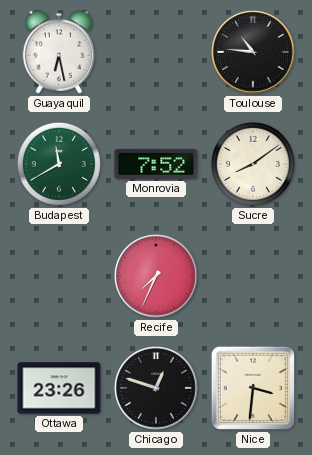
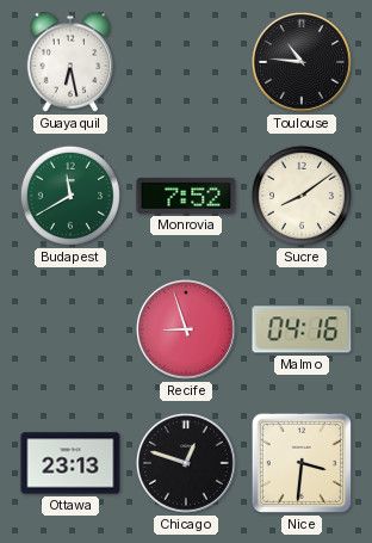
Recife: 7:34 -> 8:57 (186, 329)
Malmo: none -> 04:16 (302, 329)
Ottawa: 23:26 -> 23:13 (70, 463)
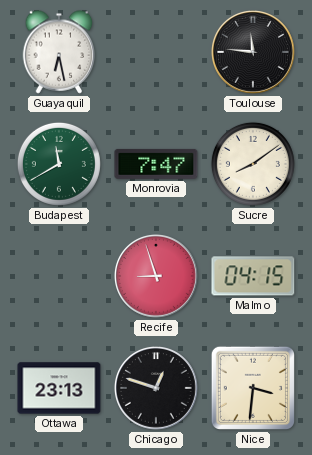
Toulouse: 10:46 -> 11:46 (253, 52)
Monrovia: 7:52 -> 7:47 (156, 164)
Malmo: 04:16 -> 04:15 (253, 276)
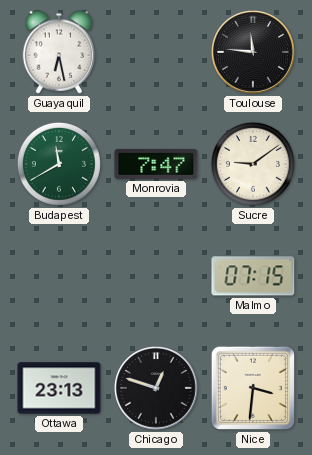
Sucre: 8:09 -> 9:09 (253, 164)
Recife: 8:57 -> none (156, 276)
Malmo: 04:15 -> 07:15 (253, 276)
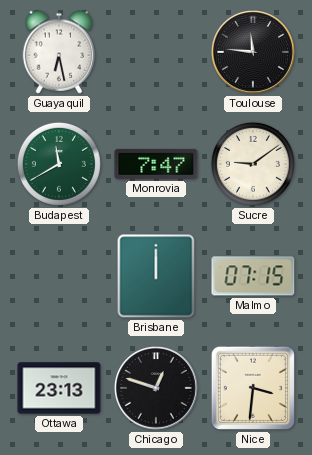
Brisbane: none -> 12:00 (156, 276)
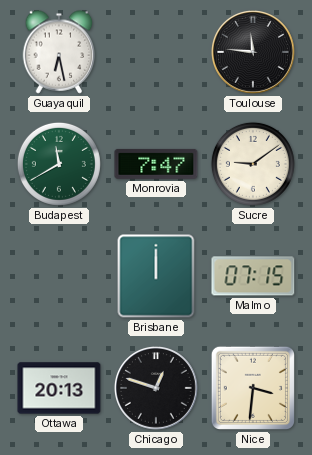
Ottawa: 23:13 -> 20:13 (59, 388)
